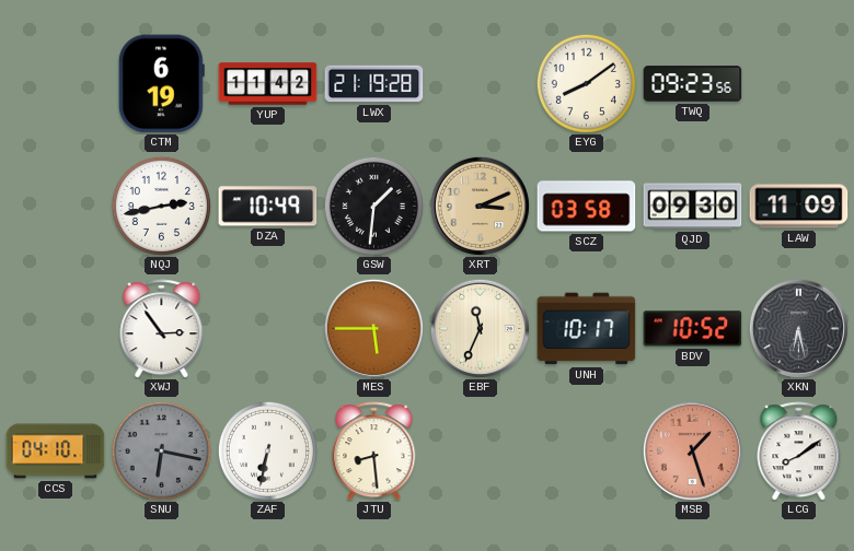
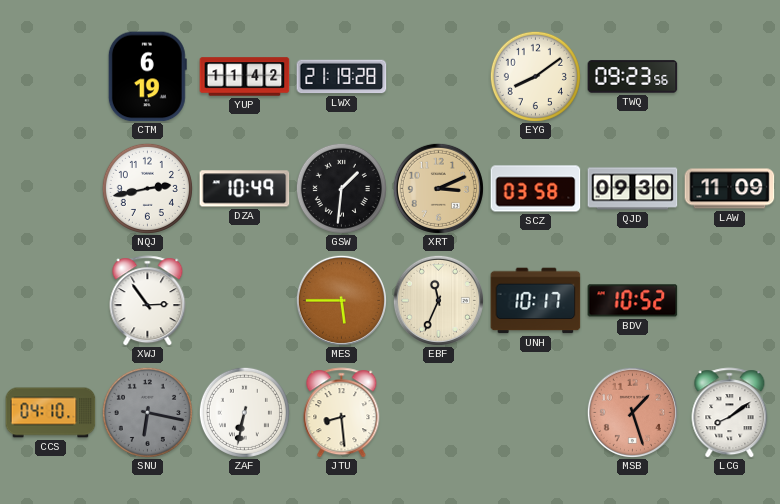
XKN: 6:28 -> none (798, 328)
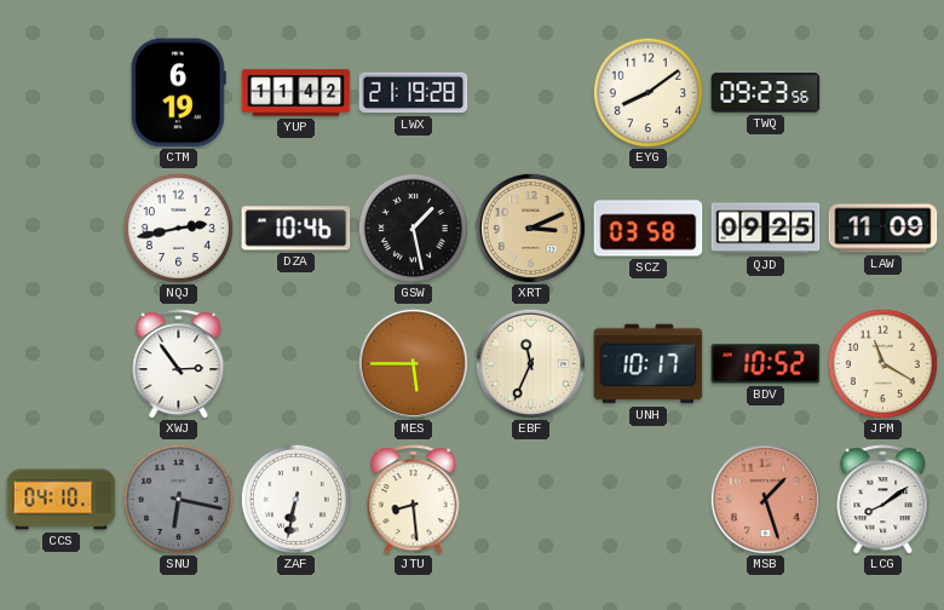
DZA: 10:49 -> 10:46 (297, 229)
GSW: 1:31 -> 1:28 (413, 228)
QJD: 09:30 -> 09:25 (766, 229)
JPM: none -> 11:20 (882, 363)
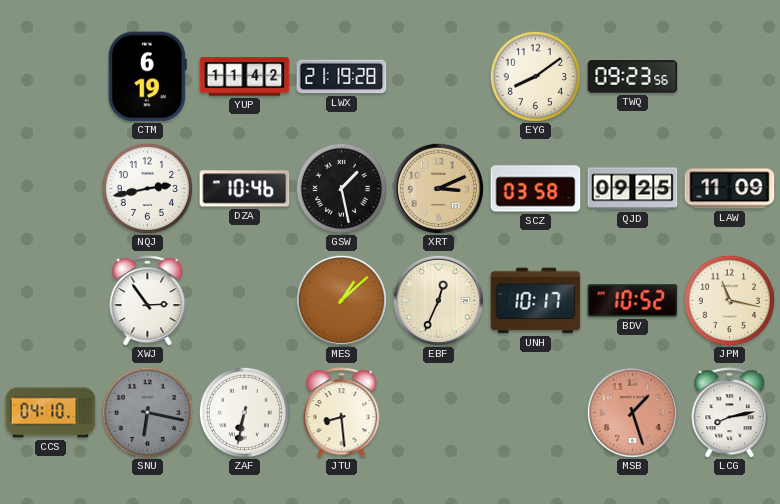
MES: 5:45 -> 1:08 (341, 300)
EBF: 11:34 -> 12:34 (438, 300)
JPM: 11:20 -> 11:17 (729, 300)
LCG: 8:09 -> 8:13 (730, 413)
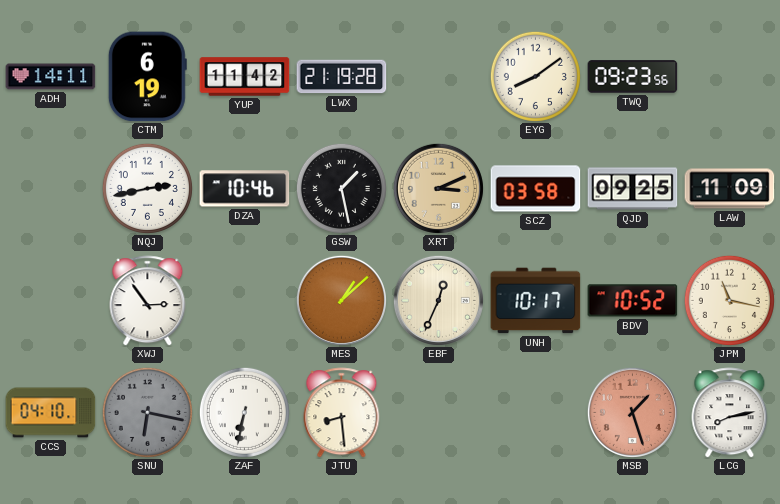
ADH: none -> 14:11 (51, 77)
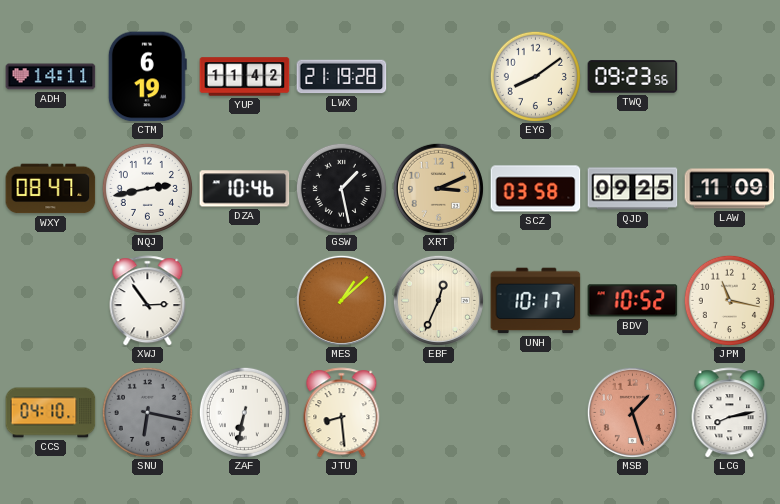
WXY: none -> 08:47 (51, 189)
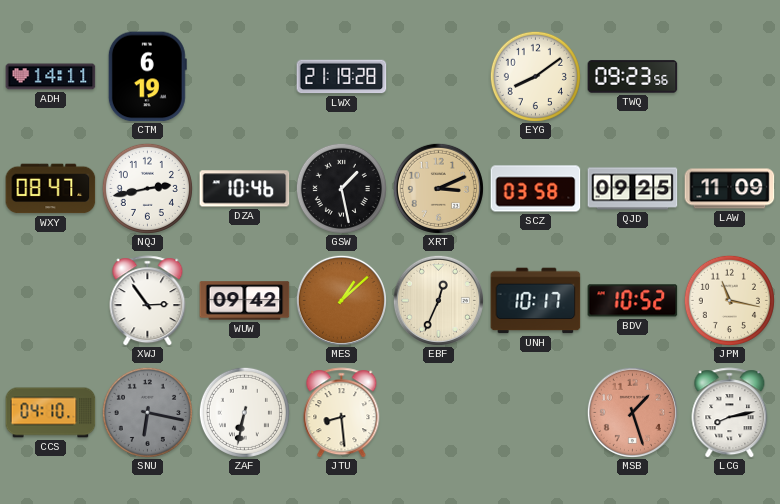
YUP: 11:42 -> none (245, 77)
WUW: none -> 09:42 (245, 301)
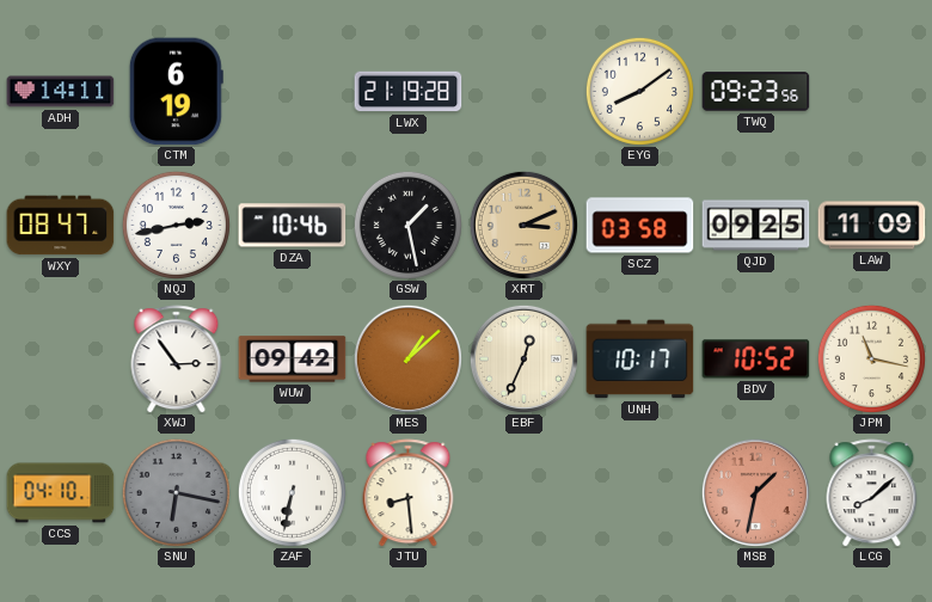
MSB: 1:27 -> 1:32 (755, 492)
LCG: 8:13 -> 8:08 (872, 493)
